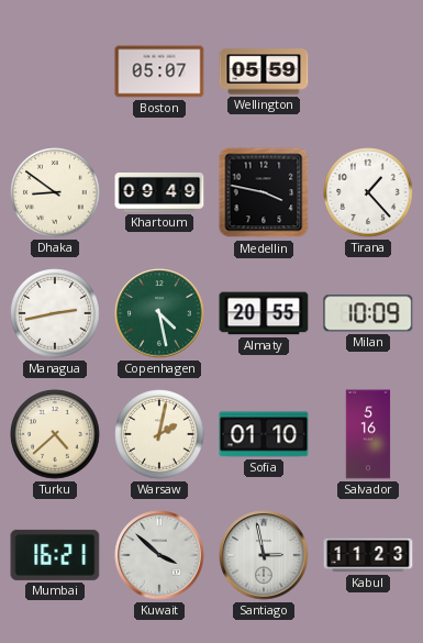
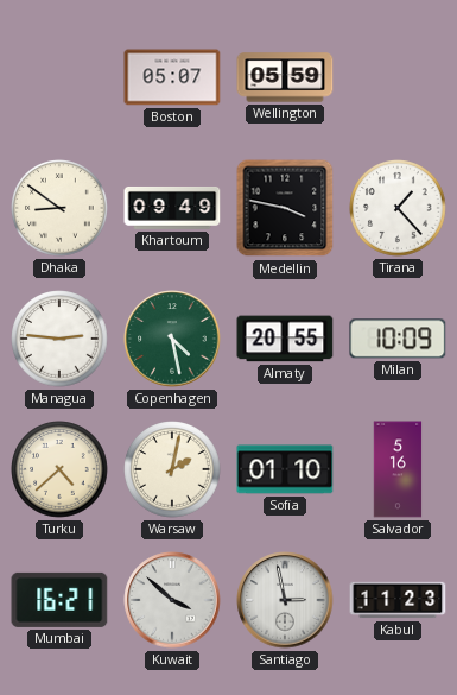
Managua: 2:43 -> 2:46 (59, 339)
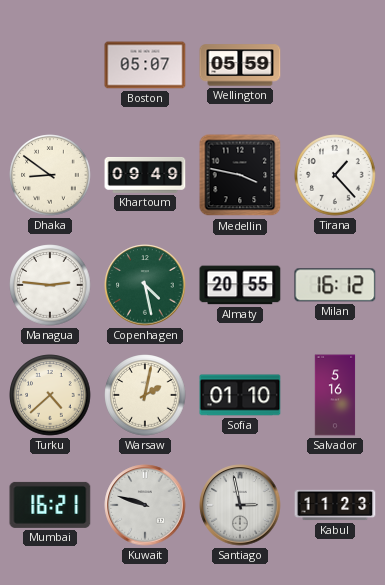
Milan: 10:09 -> 16:12 (335, 285)
Kuwait: 3:52 -> 9:48 (145, 505)
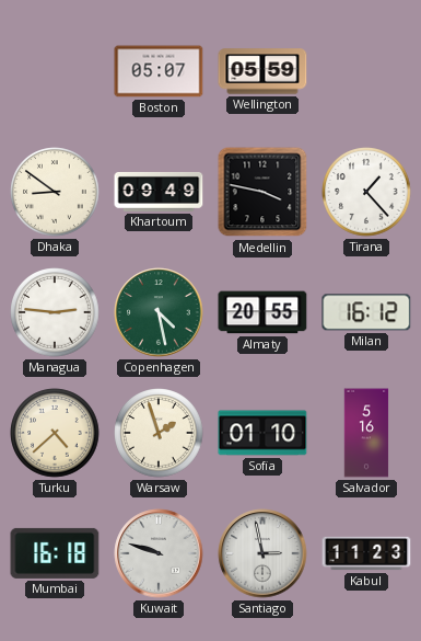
Warsaw: 2:02 -> 1:57 (159, 433)
Mumbai: 16:21 -> 16:18 (55, 553)
